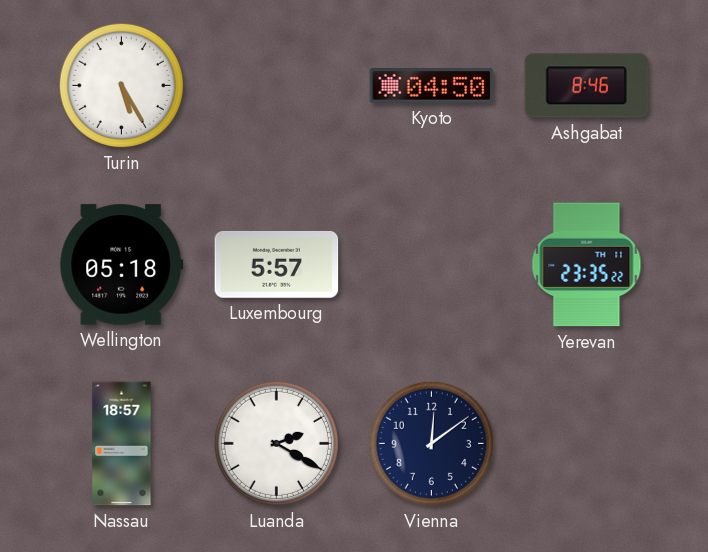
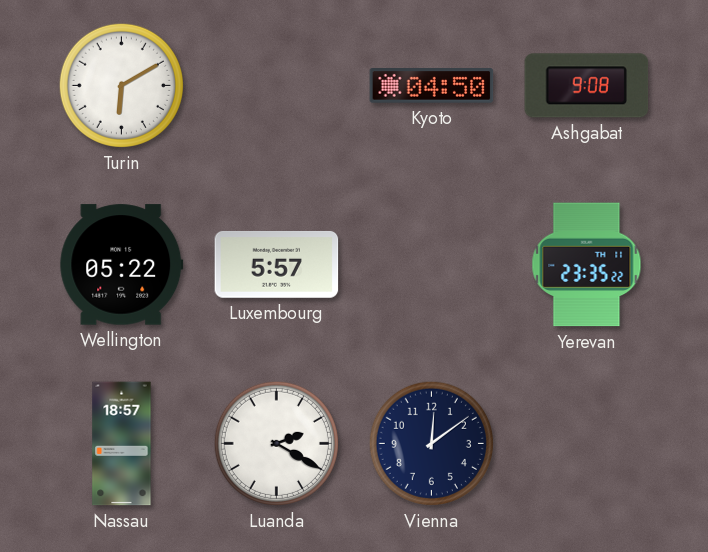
Turin: 5:25 -> 6:10 (121, 85)
Ashgabat: 8:46 -> 9:08 (587, 86)
Wellington: 05:18 -> 05:22 (122, 265)
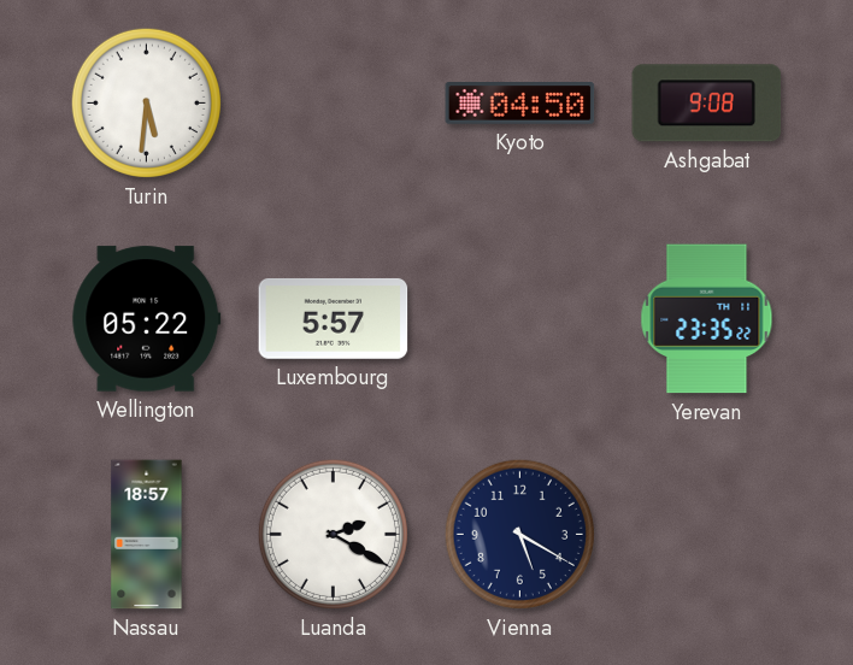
Turin: 6:10 -> 5:31 (146, 102)
Vienna: 12:09 -> 5:20 (519, 534)
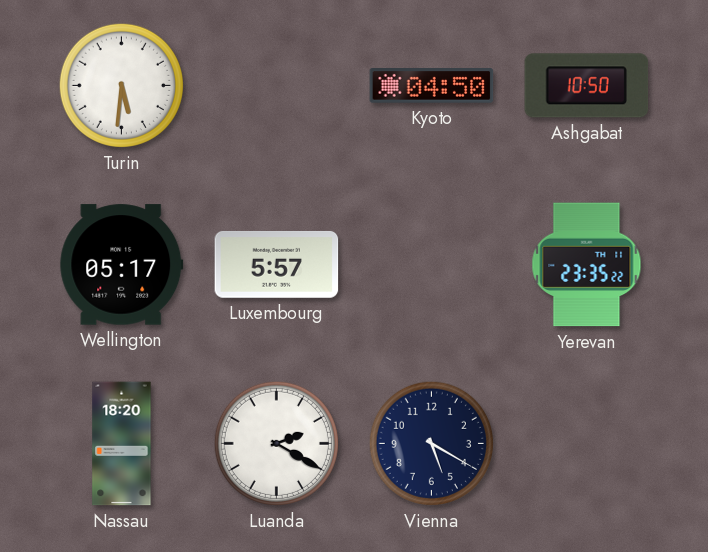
Ashgabat: 9:08 -> 10:50 (587, 86)
Wellington: 05:22 -> 05:17 (122, 265)
Nassau: 18:57 -> 18:20 (122, 444)
